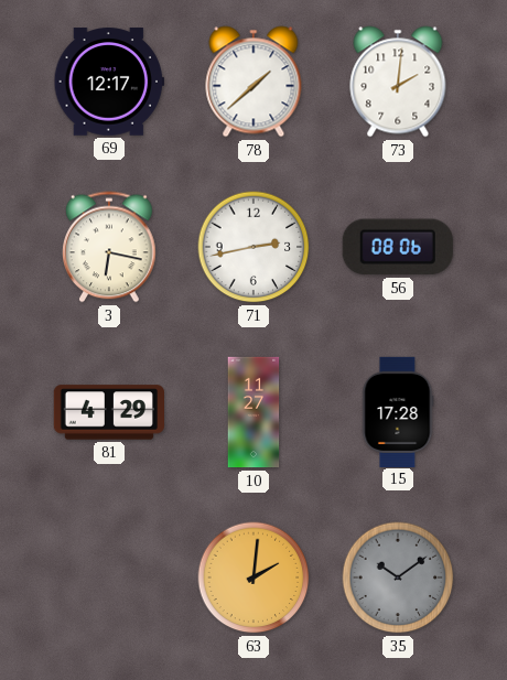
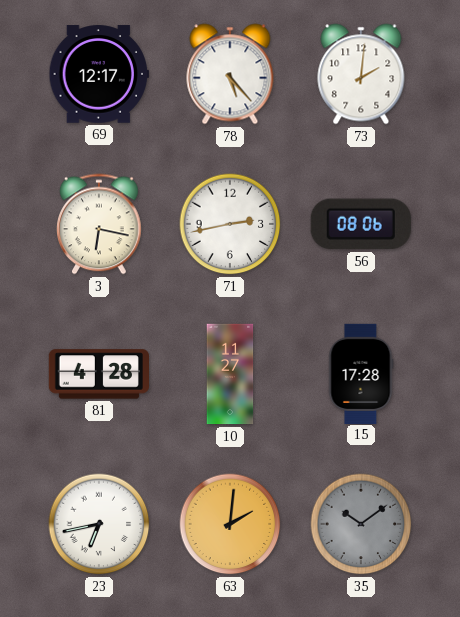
78: 1:38 -> 5:23 (230, 74)
81: 4:29 -> 4:28 (98, 374)
23: none -> 6:43 (99, 524)
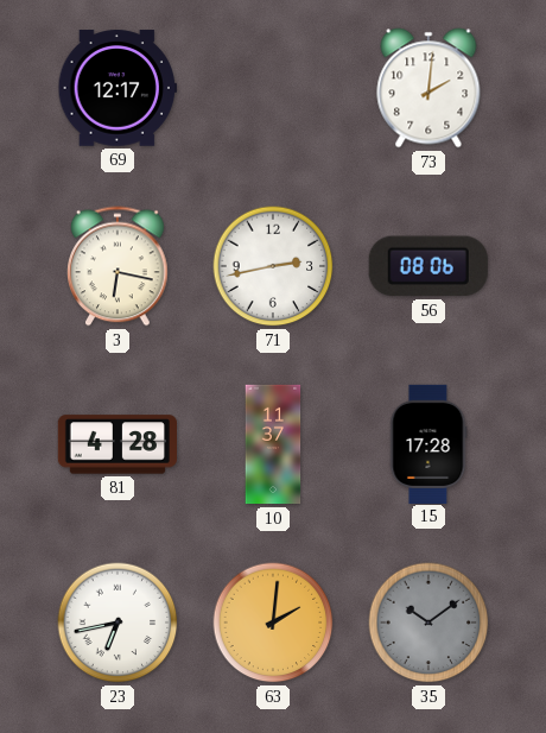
78: 5:23 -> none (230, 74)
10: 11:27 -> 11:37 (273, 444)
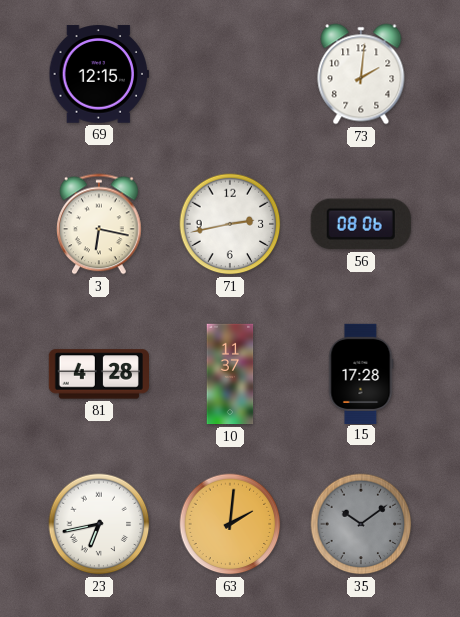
69: 12:17 -> 12:15 (98, 74)
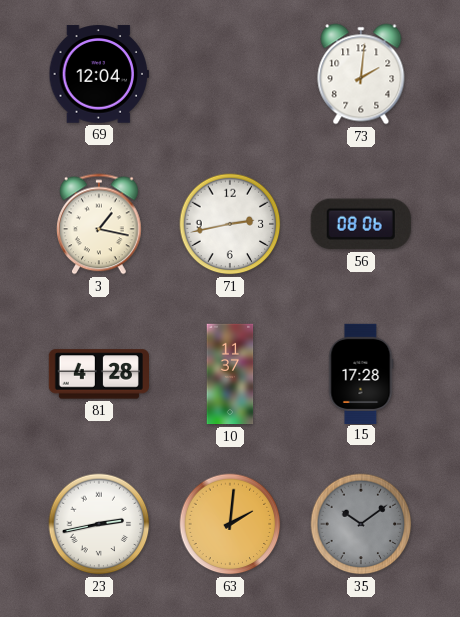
69: 12:15 -> 12:04 (98, 74)
3: 6:17 -> 1:17 (100, 224)
23: 6:43 -> 2:43 (99, 524)
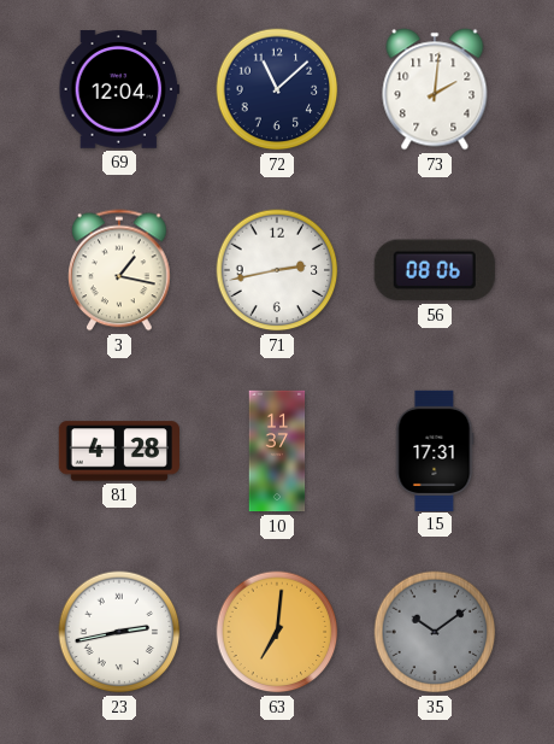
72: none -> 11:08 (277, 89)
15: 17:28 -> 17:31 (435, 450)
63: 2:01 -> 7:01 (277, 632)
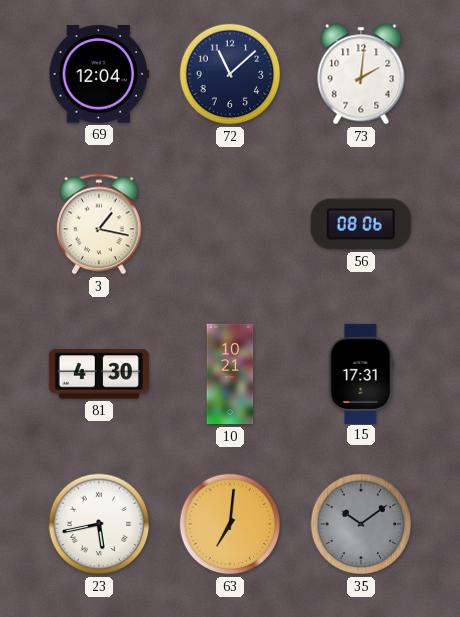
71: 2:43 -> none (277, 270)
81: 4:28 -> 4:30 (98, 374)
10: 11:37 -> 10:21 (230, 374)
23: 2:43 -> 5:43 (99, 524)
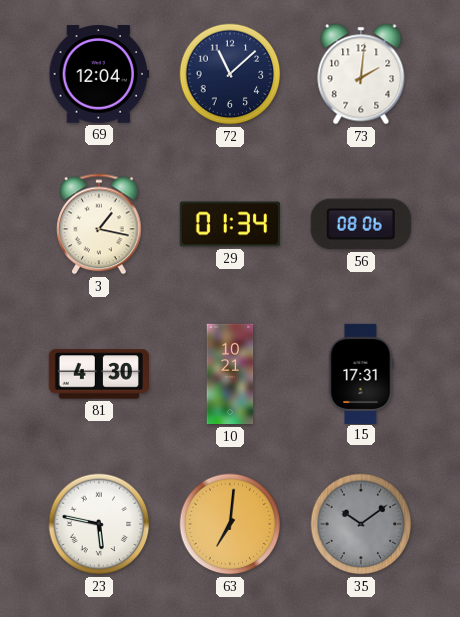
29: none -> 01:34 (230, 224)
23: 5:43 -> 5:47 (99, 524)
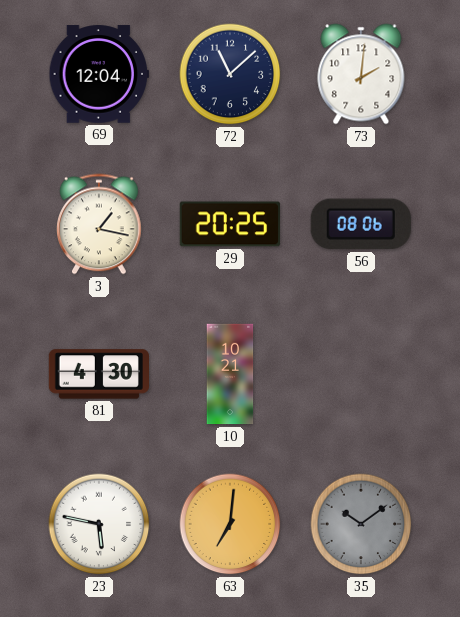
29: 01:34 -> 20:25 (230, 224)
15: 17:31 -> none (361, 373)
